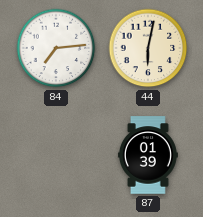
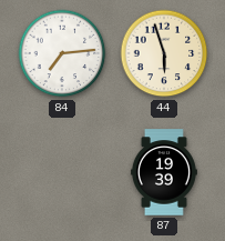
44: 6:02 -> 5:57 (164, 53)
87: 01:39 -> 19:39 (164, 172)
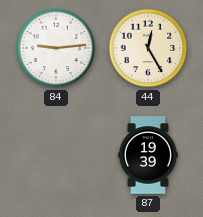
84: 7:14 -> 9:14 (56, 48)
44: 5:57 -> 12:25 (148, 48)
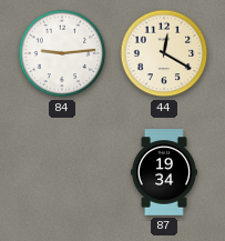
44: 12:25 -> 12:20 (164, 53)
87: 19:39 -> 19:34 (164, 172)
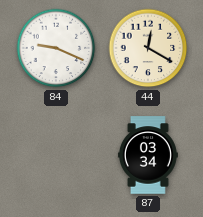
84: 9:14 -> 9:19 (56, 48)
87: 19:34 -> 03:34 (148, 155)
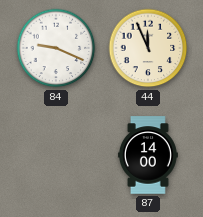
44: 12:20 -> 11:56 (148, 48)
87: 03:34 -> 14:00 (148, 155)
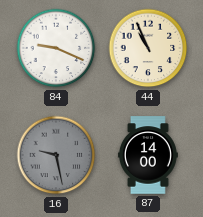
44: 11:56 -> 10:56 (148, 48)
16: none -> 9:28 (56, 155)
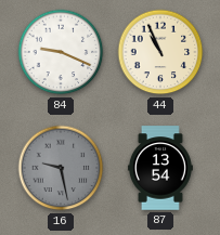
87: 14:00 -> 13:54 (160, 168)
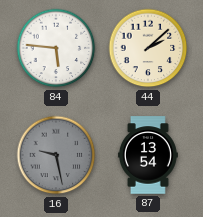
84: 9:19 -> 5:46 (56, 48)
44: 10:56 -> 2:08 (148, 48)
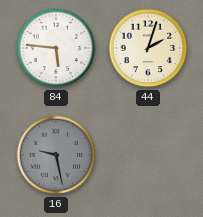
44: 2:08 -> 2:03 (148, 48)
87: 13:54 -> none (148, 155)
